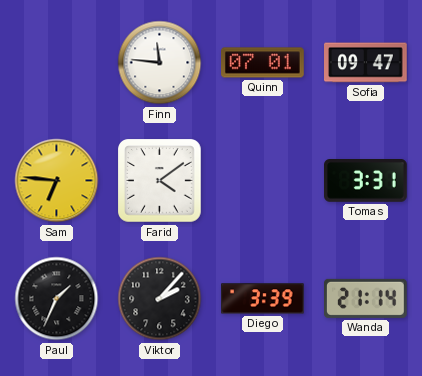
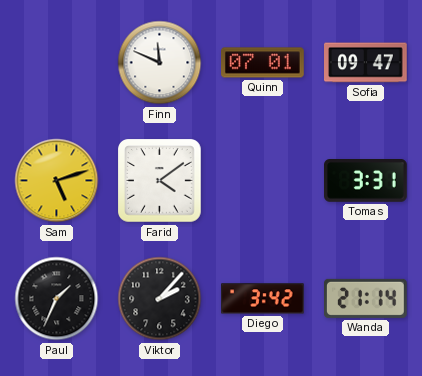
Finn: 11:46 -> 11:49 (160, 63)
Sam: 6:46 -> 5:12 (57, 181)
Diego: 3:39 -> 3:42 (263, 299)
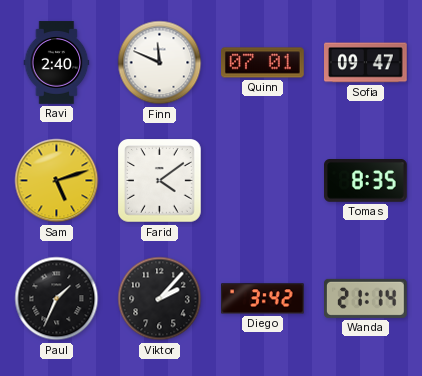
Ravi: none -> 2:40 (57, 63)
Tomas: 3:31 -> 8:35 (366, 181)
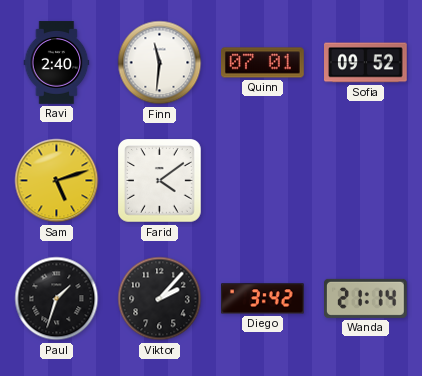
Finn: 11:49 -> 11:31 (160, 63)
Sofia: 09:47 -> 09:52 (366, 63)
Tomas: 8:35 -> none (366, 181)
Paul: 1:34 -> 1:33 (57, 299)
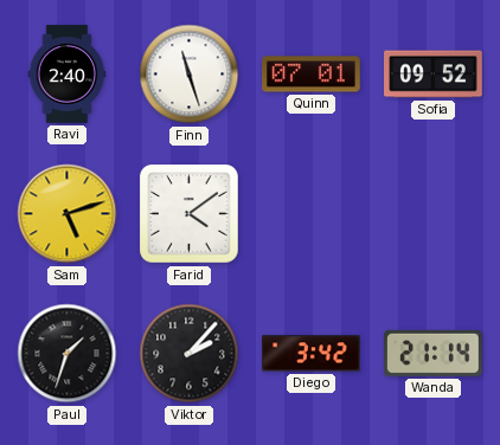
Finn: 11:31 -> 11:27 (190, 75)
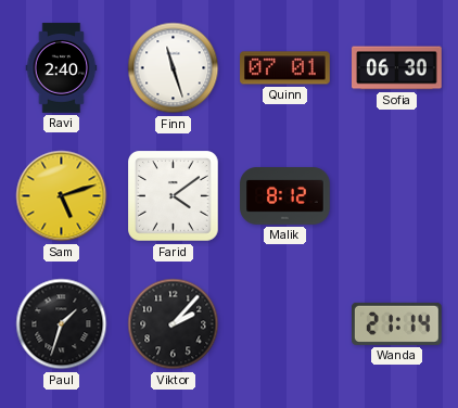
Sofia: 09:52 -> 06:30 (397, 68)
Malik: none -> 8:12 (285, 196)
Diego: 3:42 -> none (312, 354)
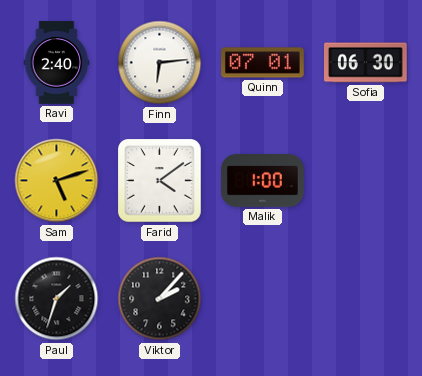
Finn: 11:27 -> 6:14 (160, 63)
Malik: 8:12 -> 1:00 (263, 181)
Wanda: 21:14 -> none (397, 323)
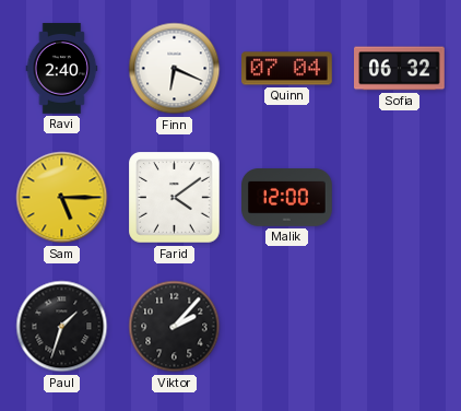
Finn: 6:14 -> 6:19 (175, 69)
Quinn: 07:01 -> 07:04 (287, 69)
Sofia: 06:30 -> 06:32 (400, 69)
Sam: 5:12 -> 5:15 (62, 198)
Malik: 1:00 -> 12:00 (287, 198)
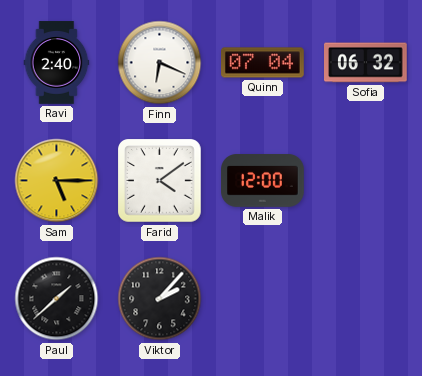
Paul: 1:33 -> 1:38 (57, 299)
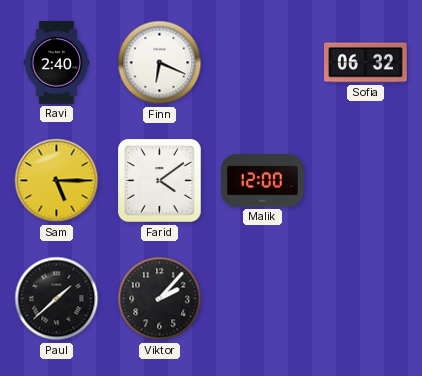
Quinn: 07:04 -> none (263, 63)
